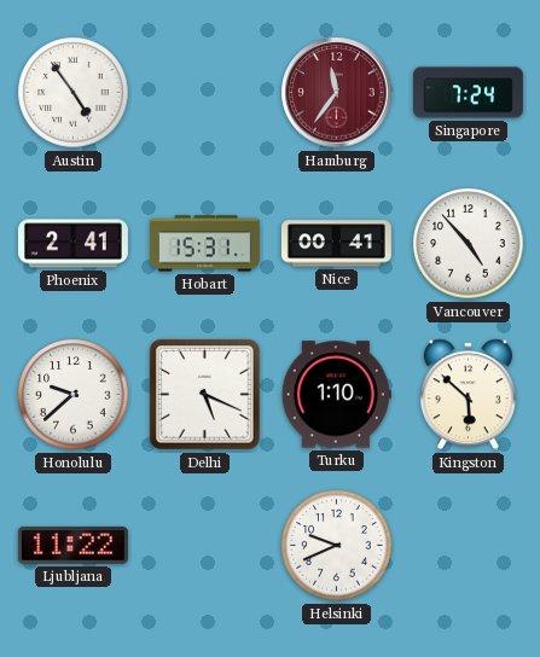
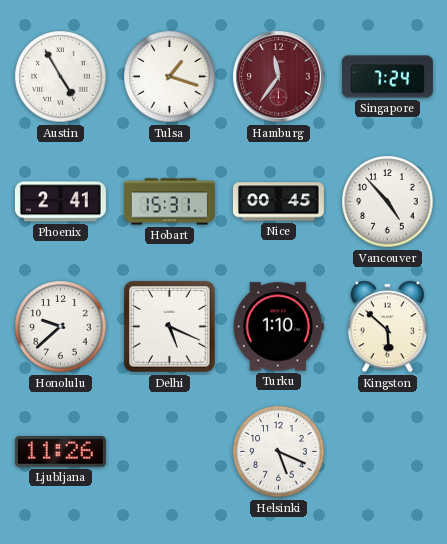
Austin: 4:54 -> 4:55 (61, 77)
Tulsa: none -> 1:18 (170, 77)
Nice: 00:41 -> 00:45 (278, 202)
Ljubljana: 11:22 -> 11:26 (60, 452)
Helsinki: 9:41 -> 5:19 (279, 452)
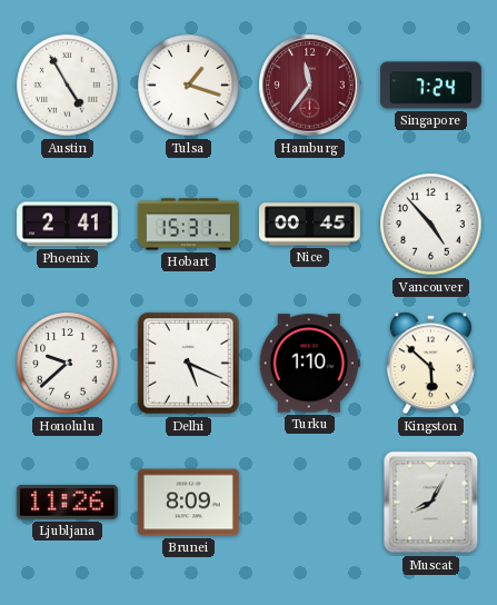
Brunei: none -> 8:09 (188, 503)
Helsinki: 5:19 -> none (279, 452)
Muscat: none -> 8:05 (431, 503)
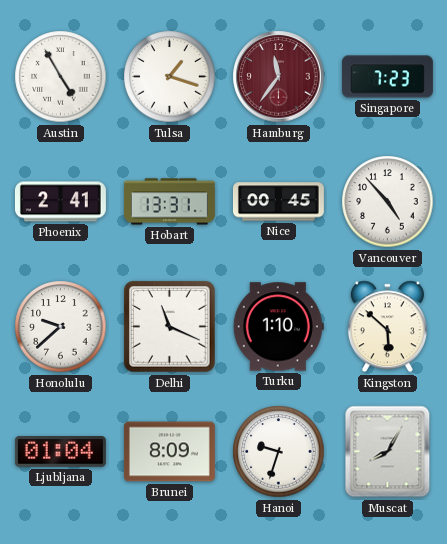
Singapore: 7:24 -> 7:23 (387, 77)
Hobart: 15:31 -> 13:31 (169, 202)
Delhi: 5:19 -> 11:19 (170, 327)
Ljubljana: 11:26 -> 01:04 (60, 452)
Hanoi: none -> 9:33 (279, 452)
